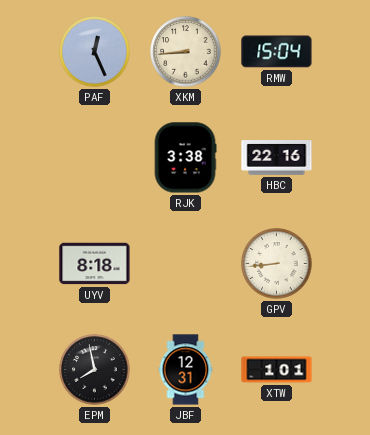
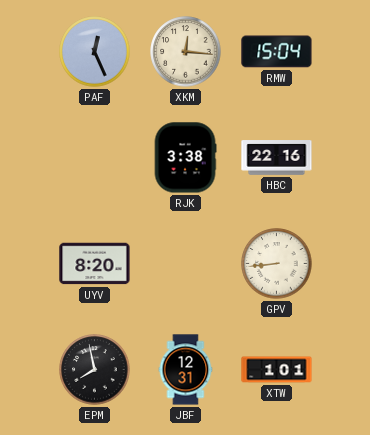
XKM: 8:44 -> 12:16 (186, 52)
UYV: 8:18 -> 8:20 (95, 264)
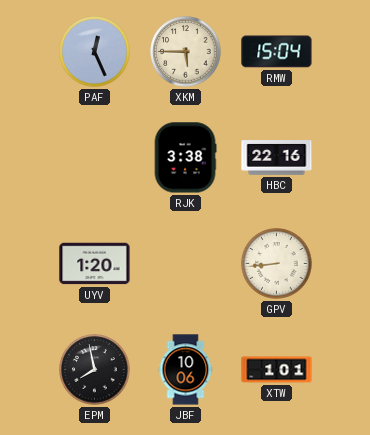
XKM: 12:16 -> 5:45 (186, 52)
UYV: 8:20 -> 1:20 (95, 264)
JBF: 12:31 -> 10:06 (186, 370)
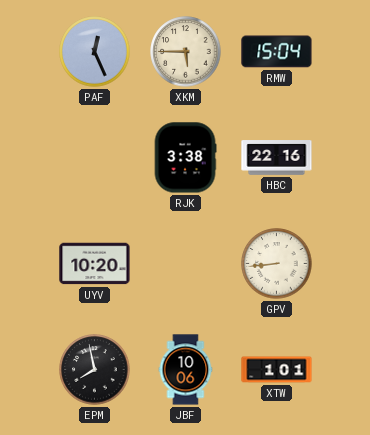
UYV: 1:20 -> 10:20 (95, 264)
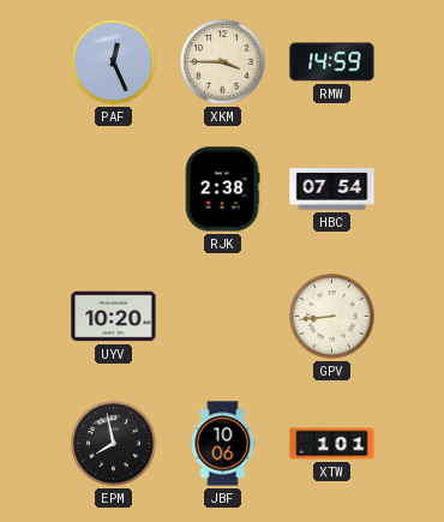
XKM: 5:45 -> 3:45 (223, 62)
RMW: 15:04 -> 14:59 (332, 62)
RJK: 3:38 -> 2:38 (222, 190)
HBC: 22:16 -> 07:54 (332, 190)
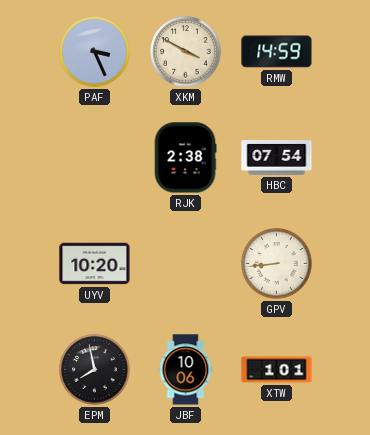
PAF: 12:26 -> 3:26 (95, 52)
XKM: 3:45 -> 3:50 (186, 52)
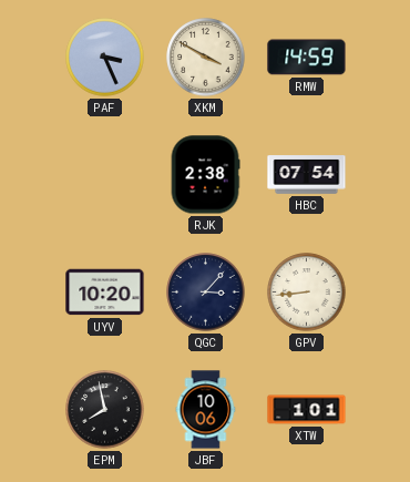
QGC: none -> 3:07 (206, 293)
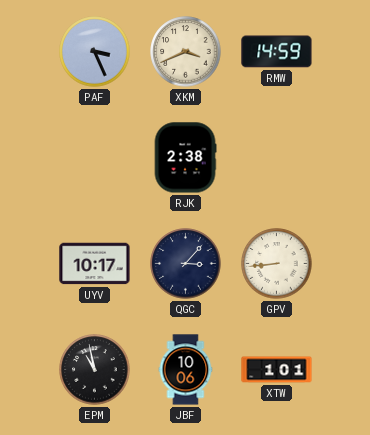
XKM: 3:50 -> 3:41 (186, 52)
HBC: 07:54 -> none (307, 175)
UYV: 10:20 -> 10:17 (95, 264)
EPM: 7:58 -> 10:58 (95, 370)
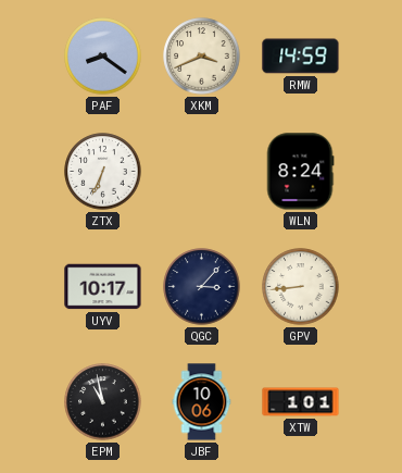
PAF: 3:26 -> 8:21 (103, 57)
ZTX: none -> 6:34 (103, 172)
RJK: 2:38 -> none (185, 158)
WLN: none -> 8:24 (300, 172)
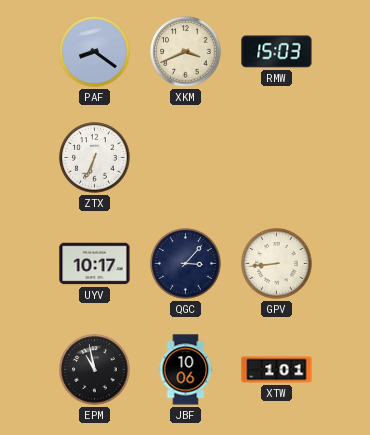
RMW: 14:59 -> 15:03 (277, 52)
WLN: 8:24 -> none (300, 172)
